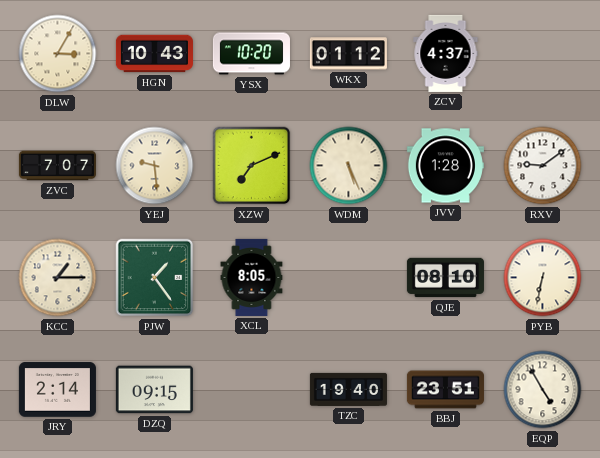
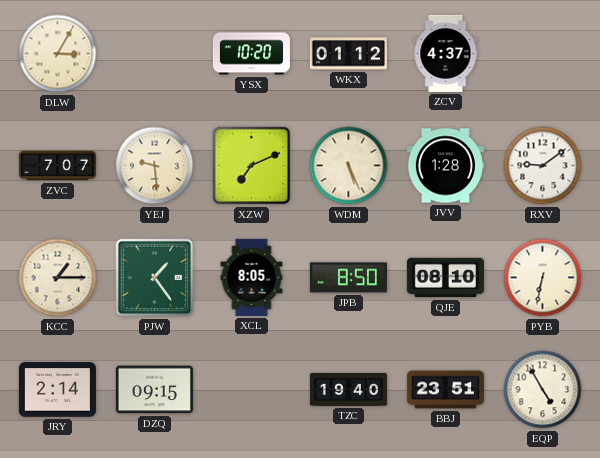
HGN: 10:43 -> none (154, 54)
JPB: none -> 8:50 (348, 278)
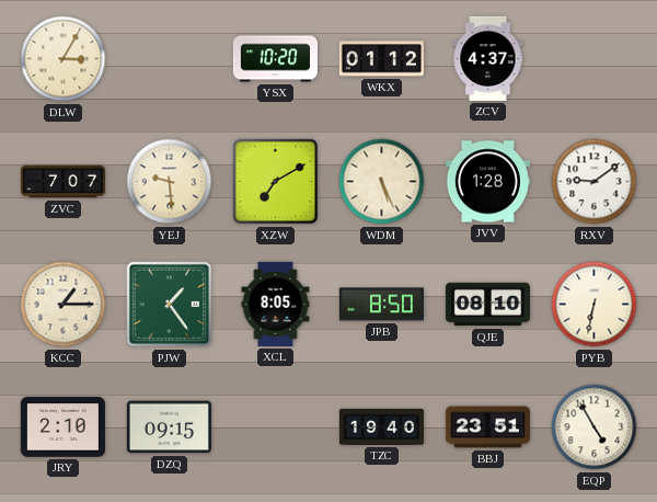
XZW: 7:11 -> 7:10 (276, 182)
JRY: 2:14 -> 2:10 (62, 427)
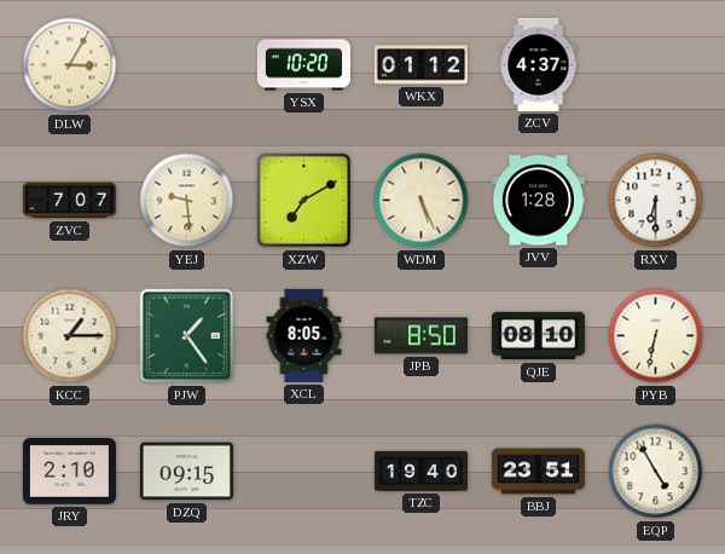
RXV: 9:09 -> 6:30 (656, 201)
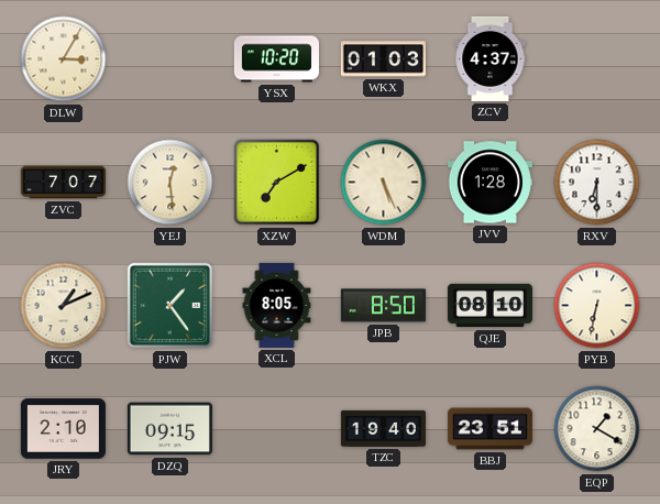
WKX: 01:12 -> 01:03 (383, 59)
YEJ: 9:29 -> 12:29 (170, 183)
KCC: 1:15 -> 1:11 (64, 306)
EQP: 4:55 -> 1:20 (597, 429)
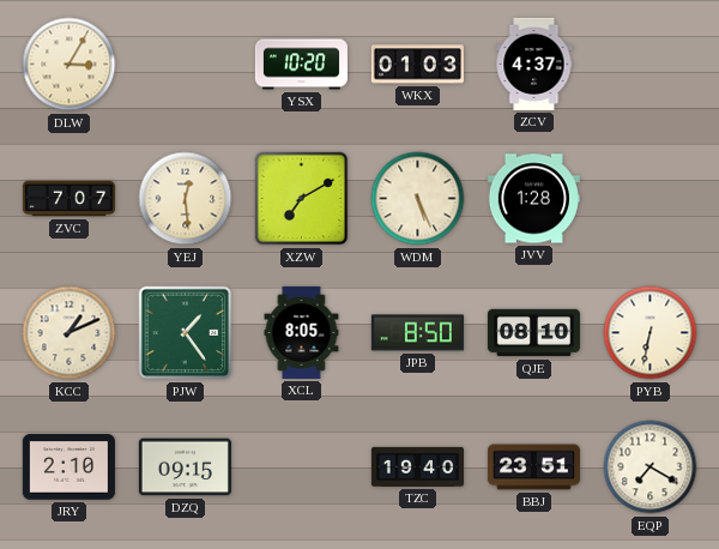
RXV: 6:30 -> none (597, 183)
EQP: 1:20 -> 7:20 (651, 467)
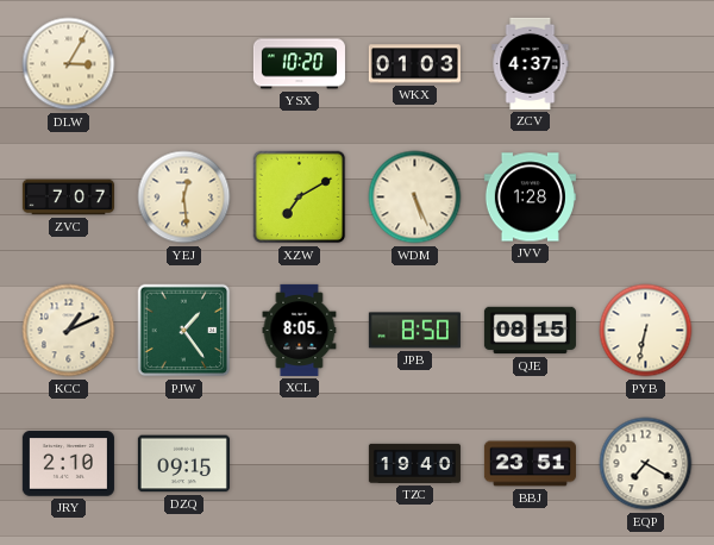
QJE: 08:10 -> 08:15 (530, 331)
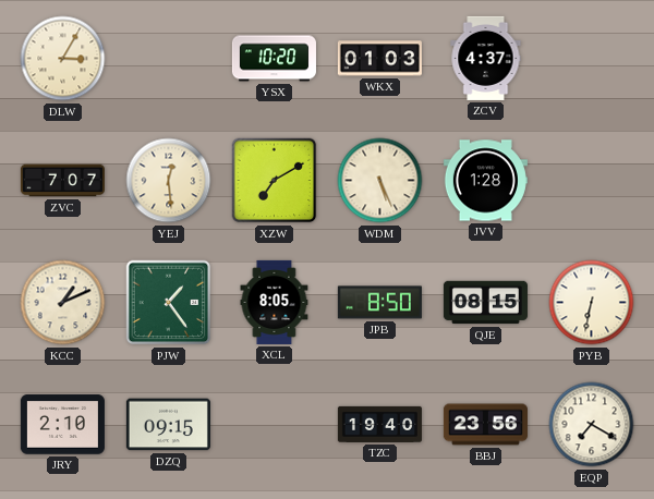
BBJ: 23:51 -> 23:56 (485, 425)
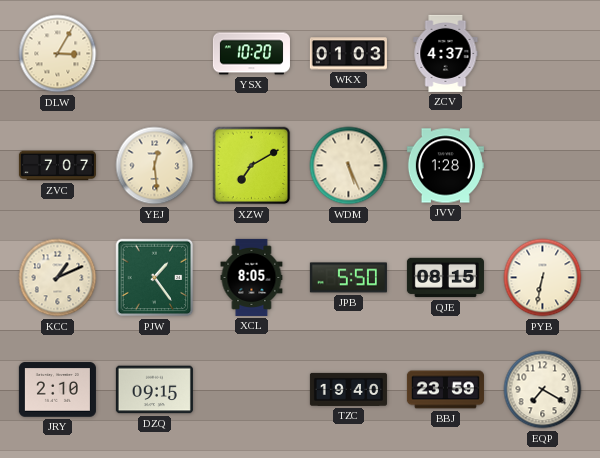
JPB: 8:50 -> 5:50 (348, 278)
BBJ: 23:56 -> 23:59 (445, 390)
